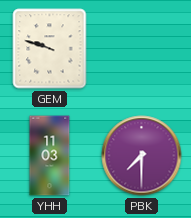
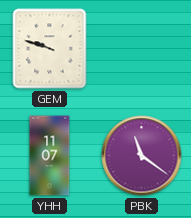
YHH: 11:03 -> 11:07 (50, 156)
PBK: 7:30 -> 11:21 (142, 156)
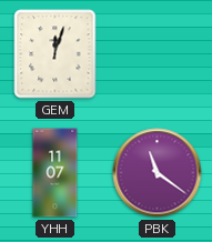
GEM: 9:48 -> 12:03 (55, 54)
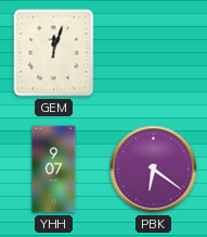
YHH: 11:07 -> 9:07 (54, 170)
PBK: 11:21 -> 6:21 (154, 170)
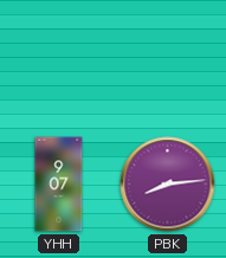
GEM: 12:03 -> none (54, 53)
PBK: 6:21 -> 8:14 (168, 185)
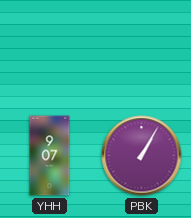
PBK: 8:14 -> 1:05 (142, 156)
